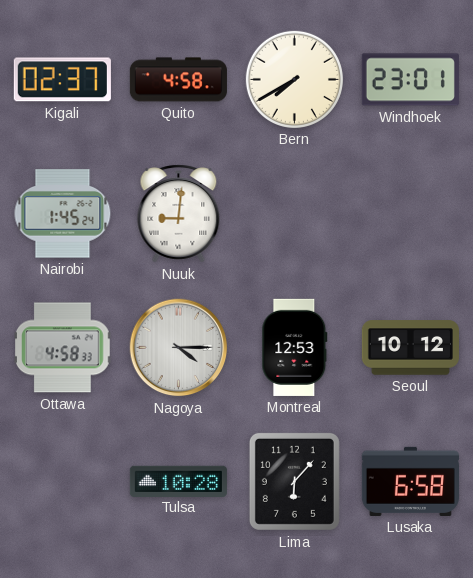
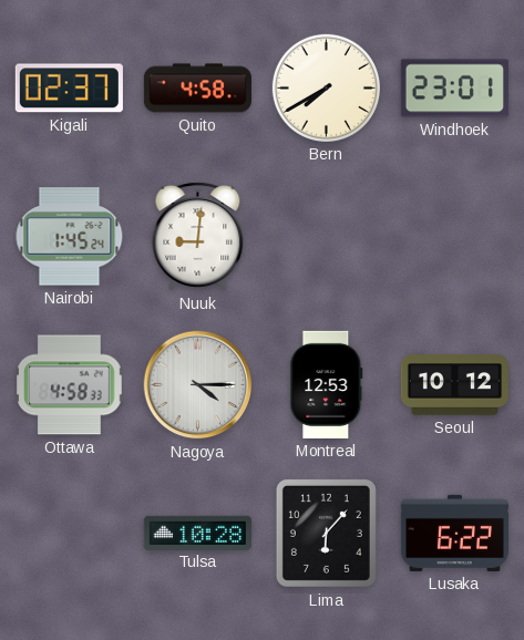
Lusaka: 6:58 -> 6:22 (454, 533)
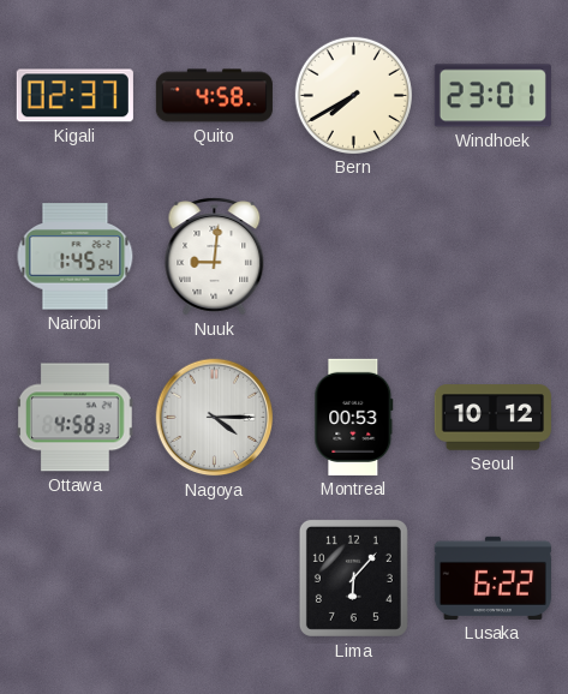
Montreal: 12:53 -> 00:53 (354, 417)
Tulsa: 10:28 -> none (197, 533)
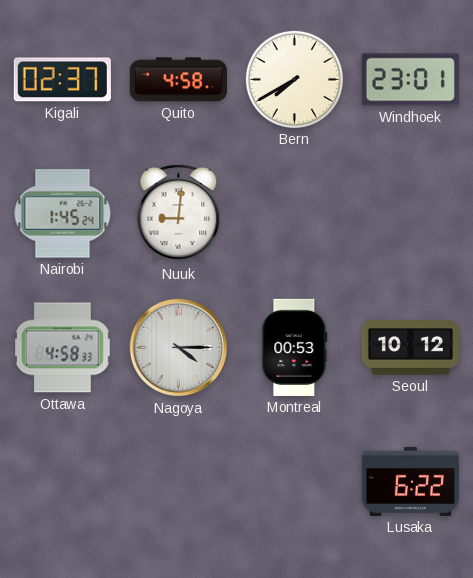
Lima: 6:07 -> none (353, 578)
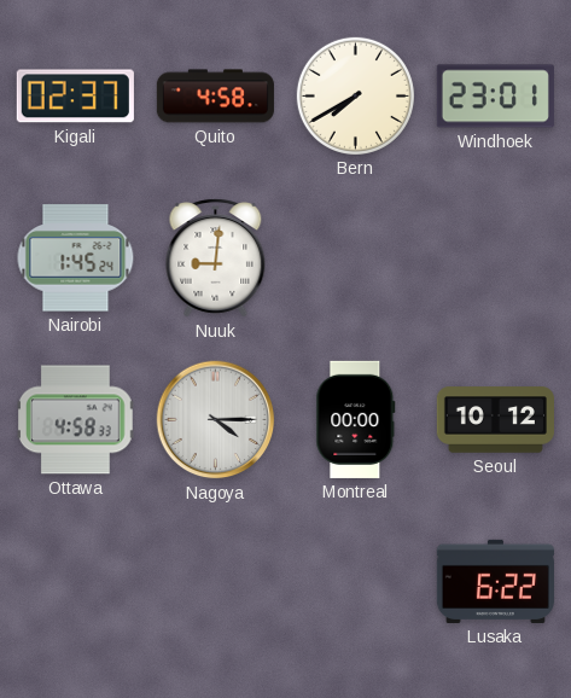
Montreal: 00:53 -> 00:00 (356, 419)
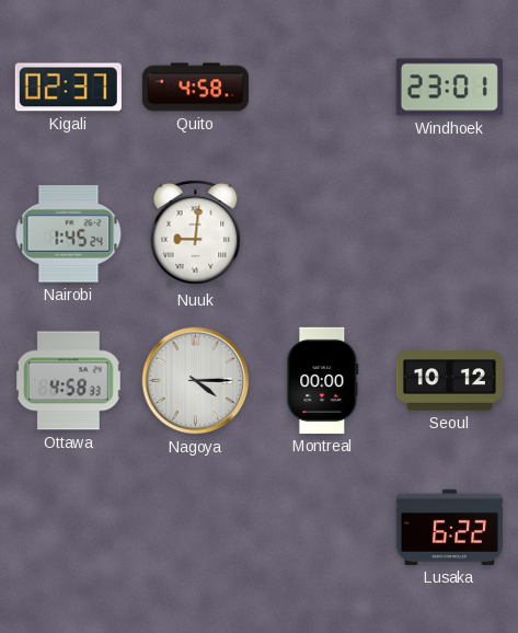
Bern: 7:40 -> none (355, 95)
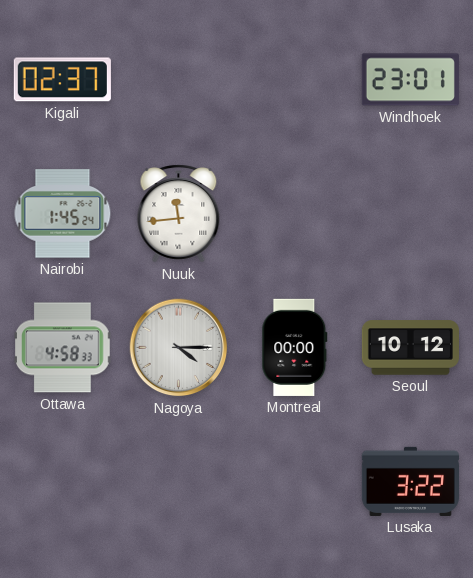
Quito: 4:58 -> none (195, 88)
Nuuk: 9:01 -> 11:44 (179, 214)
Lusaka: 6:22 -> 3:22 (410, 481)
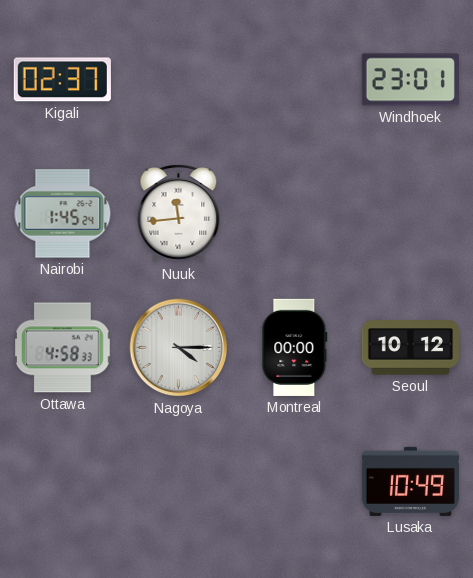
Lusaka: 3:22 -> 10:49 (410, 481)
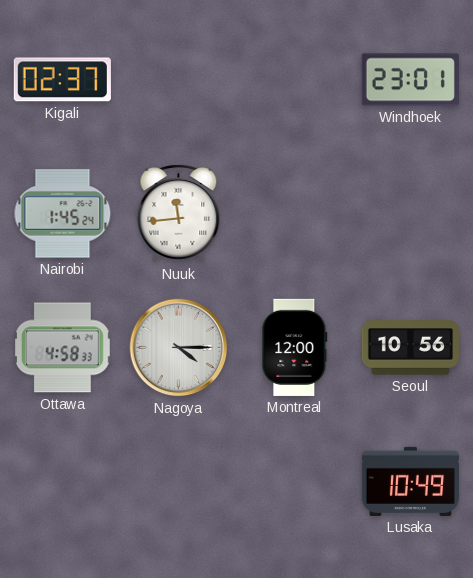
Montreal: 00:00 -> 12:00 (295, 347)
Seoul: 10:12 -> 10:56 (410, 348)
